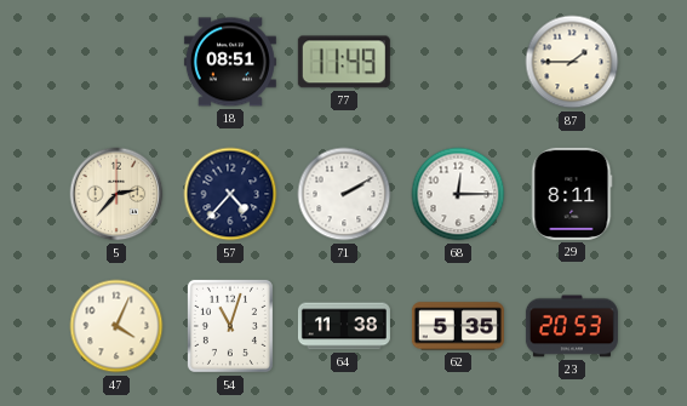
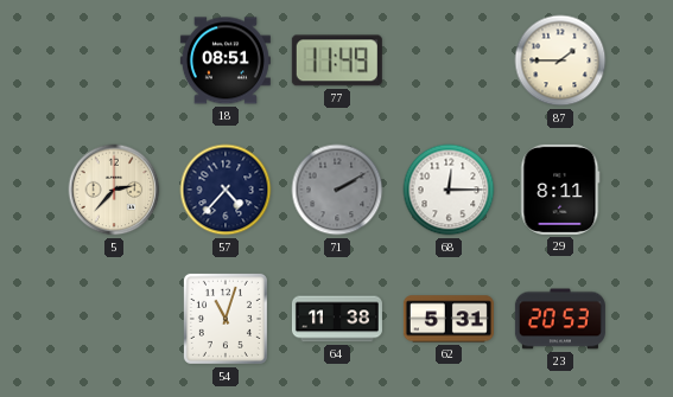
71 dial: white -> grey (337, 190)
47: 4:04 -> none (116, 326)
62: 5:35 -> 5:31 (449, 319)
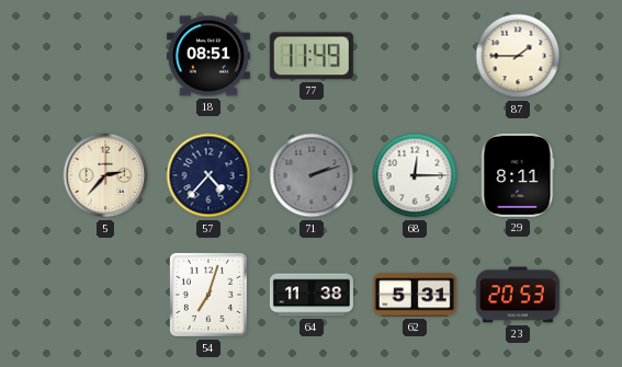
71: 2:10 -> 2:12 (312, 175)
54: 11:03 -> 7:03 (208, 295)
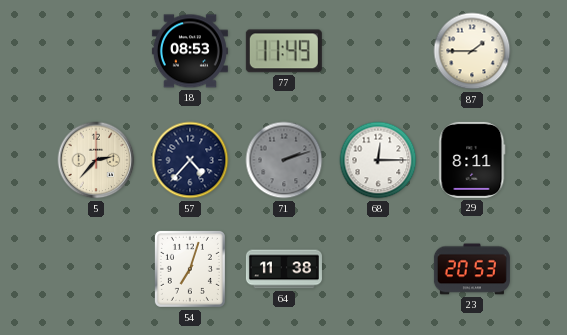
18: 08:51 -> 08:53 (190, 51)
62: 5:31 -> none (415, 295)
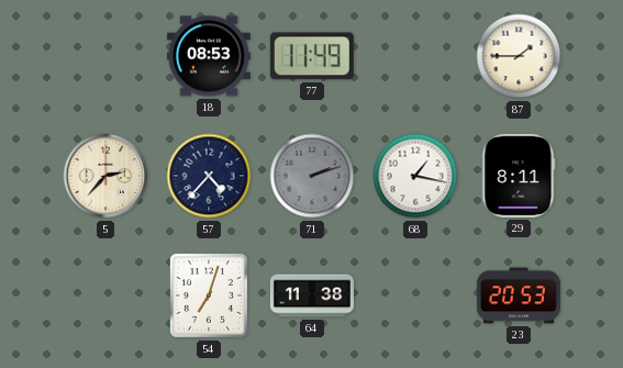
68: 12:15 -> 1:17 (415, 176)
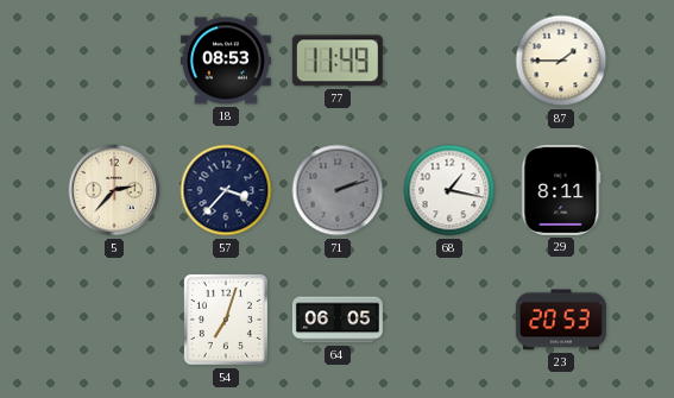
57: 4:37 -> 3:37 (226, 190)
64: 11:38 -> 06:05 (338, 320)
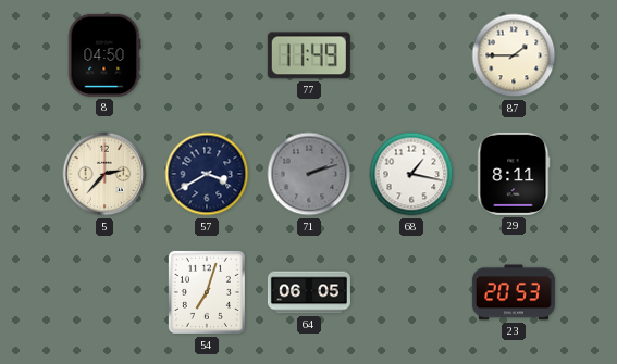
8: none -> 04:50 (104, 55)
18: 08:53 -> none (226, 61)
57: 3:37 -> 3:40 (207, 174)
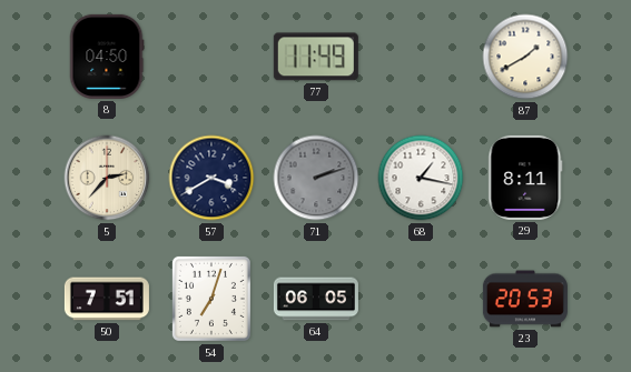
87: 1:45 -> 1:40 (525, 57)
50: none -> 7:51 (107, 299)
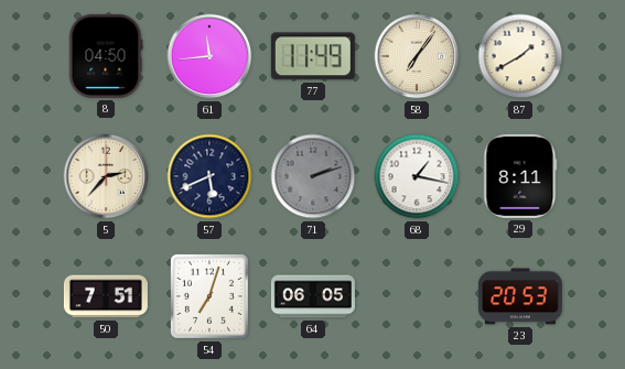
61: none -> 11:44 (209, 56)
58: none -> 7:06 (417, 56)
57: 3:40 -> 5:41 (209, 176)
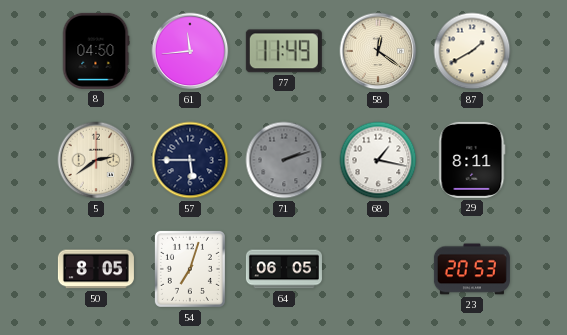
58: 7:06 -> 12:21 (378, 51)
5: 2:37 -> 2:39 (96, 160)
57: 5:41 -> 5:45 (190, 160)
50: 7:51 -> 8:05 (96, 269)
